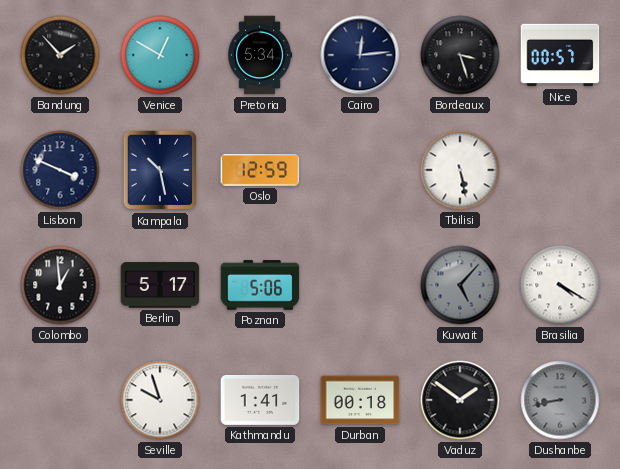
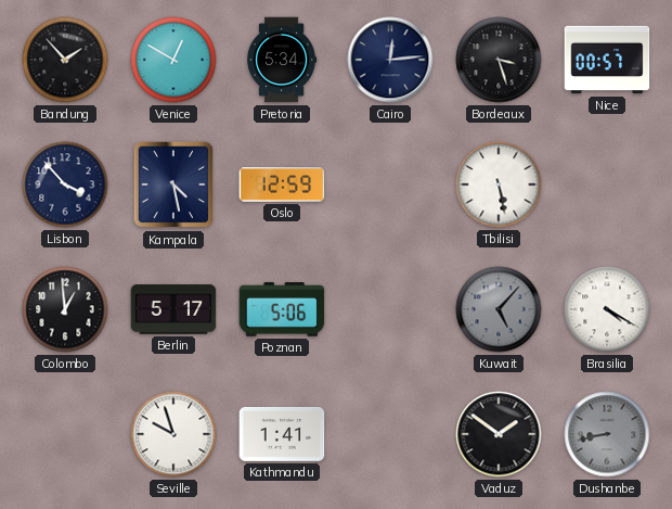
Lisbon: 3:49 -> 3:53 (65, 184)
Kampala: 10:28 -> 4:28 (173, 184)
Durban: 00:18 -> none (360, 400)
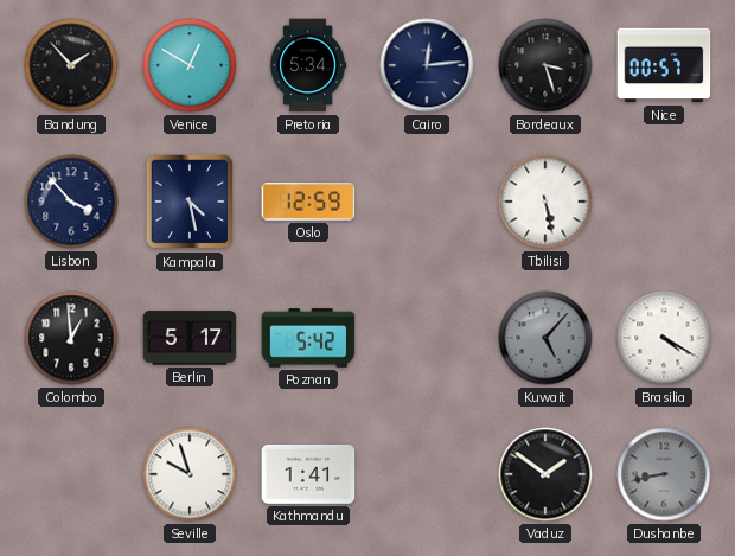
Poznan: 5:06 -> 5:42 (308, 338)
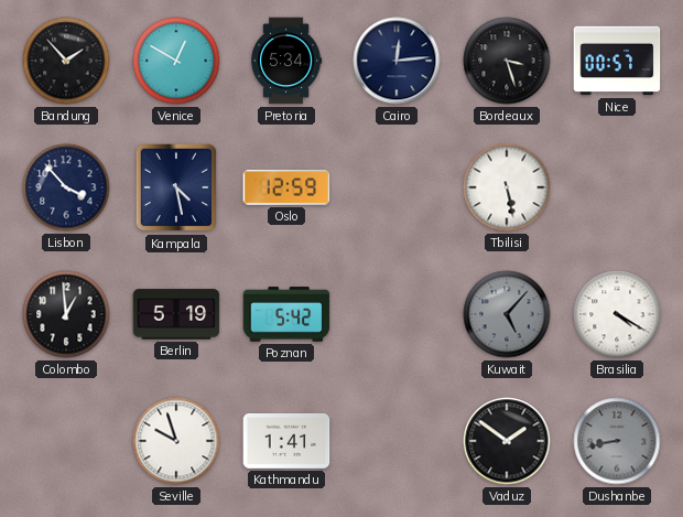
Berlin: 5:17 -> 5:19 (176, 314)
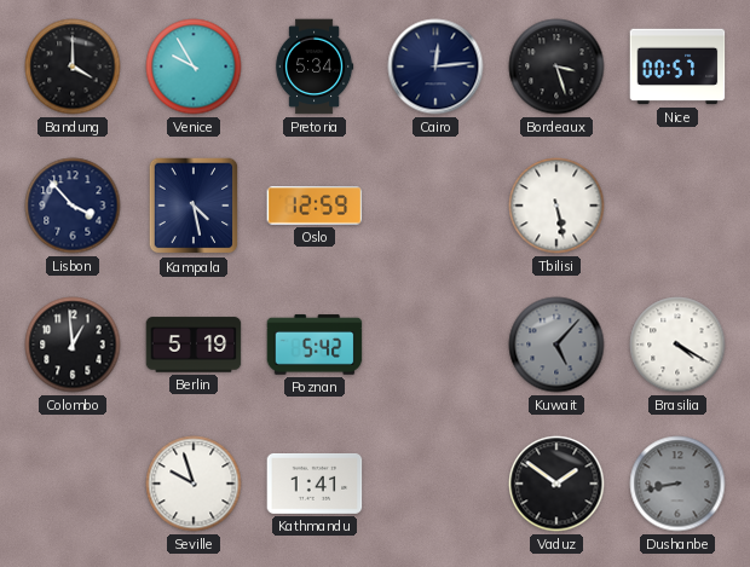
Bandung: 1:53 -> 4:00 (73, 66)
Venice: 12:50 -> 9:55 (194, 66)
